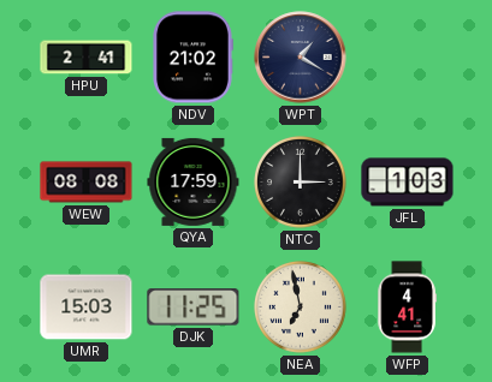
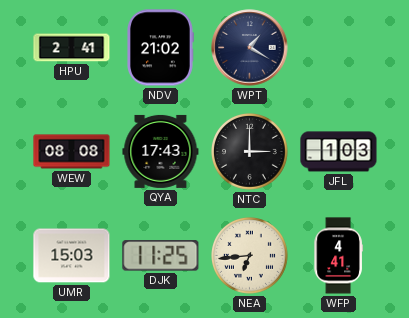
QYA: 17:59 -> 17:43 (161, 151)
NEA: 6:58 -> 6:44 (250, 256)
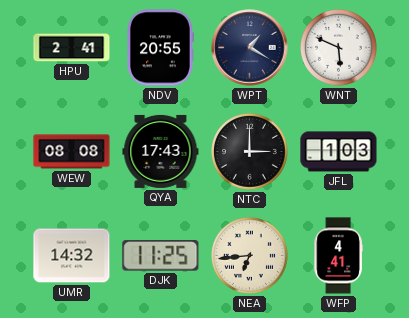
NDV: 21:02 -> 20:55 (160, 48)
WNT: none -> 5:49 (339, 48)
UMR: 15:03 -> 14:32 (72, 256)
